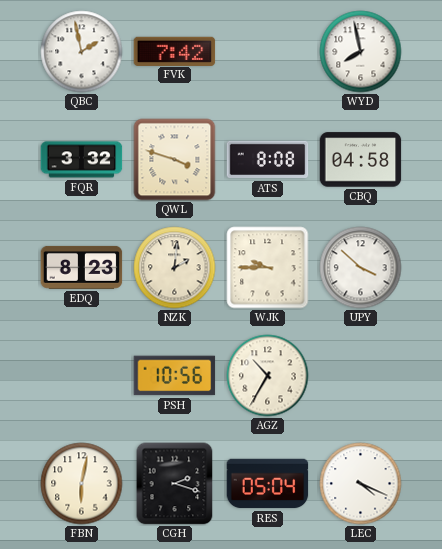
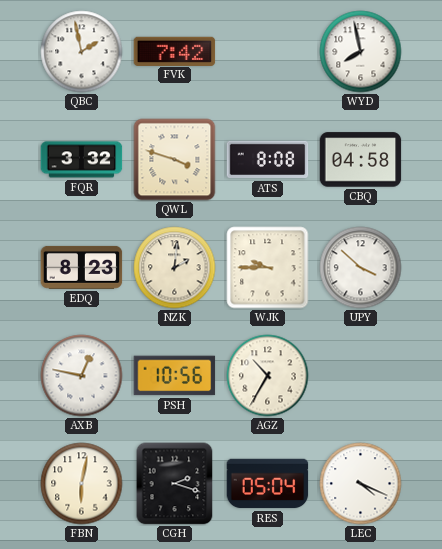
AXB: none -> 12:47 (82, 376)
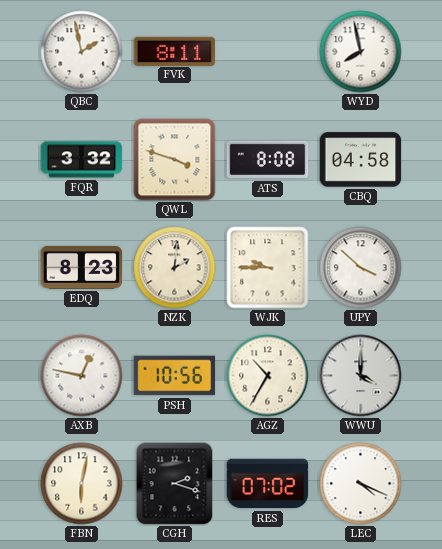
FVK: 7:42 -> 8:11 (175, 51)
WWU: none -> 4:00 (361, 376)
RES: 05:04 -> 07:02 (268, 484)
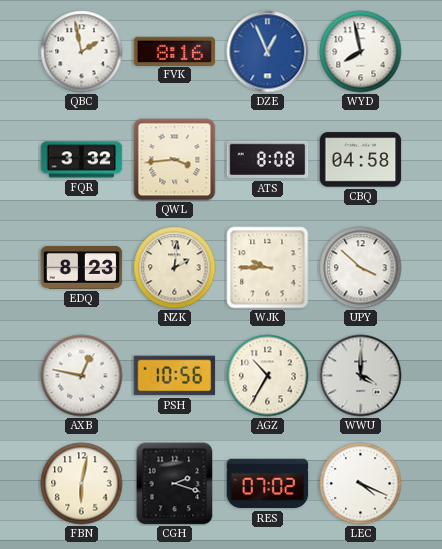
FVK: 8:11 -> 8:16 (175, 51)
DZE: none -> 12:56 (268, 52)
QWL: 3:48 -> 3:44 (175, 160)
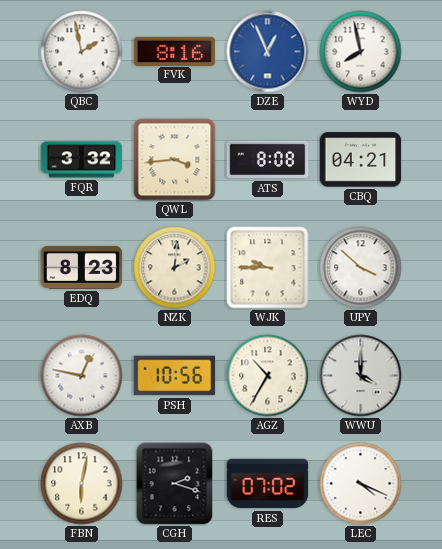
CBQ: 04:58 -> 04:21 (361, 160)
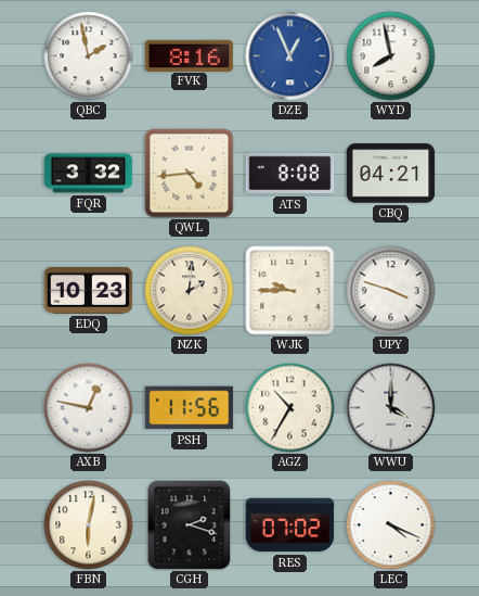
QWL: 3:44 -> 4:44 (190, 174)
EDQ: 8:23 -> 10:23 (89, 290)
UPY: 3:52 -> 3:48 (391, 291)
PSH: 10:56 -> 11:56 (190, 408)
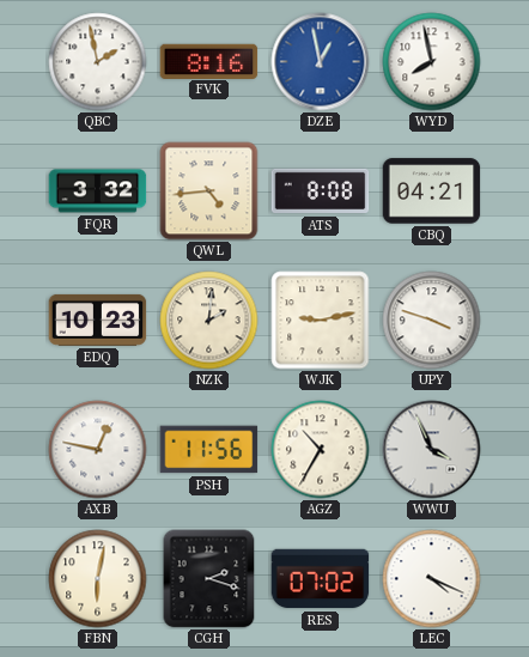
DZE: 12:56 -> 12:58 (321, 62)
WJK: 9:45 -> 9:13 (321, 321)
WWU: 4:00 -> 3:56 (432, 450)
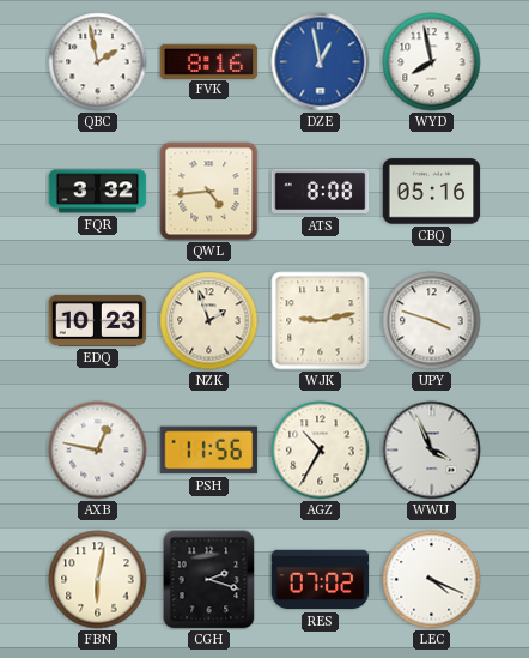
CBQ: 04:21 -> 05:16 (432, 192)
NZK: 2:01 -> 1:57 (209, 321)
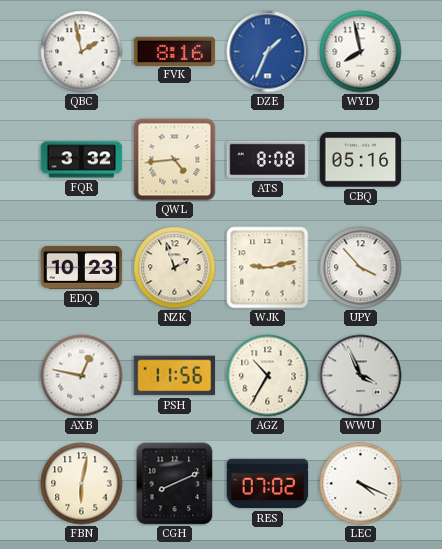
DZE: 12:58 -> 1:34 (268, 52)
UPY: 3:48 -> 3:53 (361, 268)
CGH: 2:18 -> 8:11 (175, 484)
